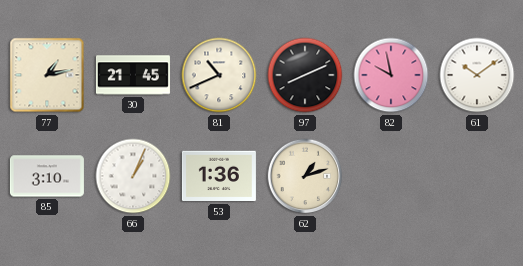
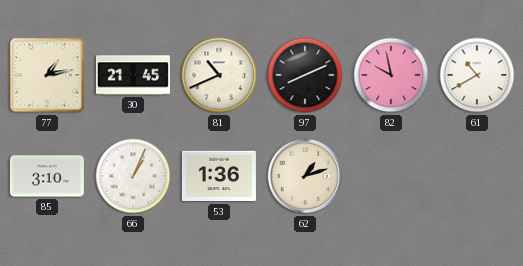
61: 10:09 -> 10:40 (477, 75)
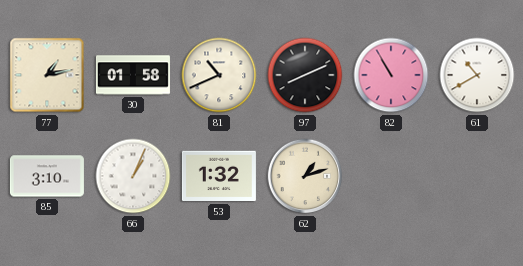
30: 21:45 -> 01:58 (133, 75)
82: 9:58 -> 10:55 (391, 75)
53: 1:36 -> 1:32 (219, 176)
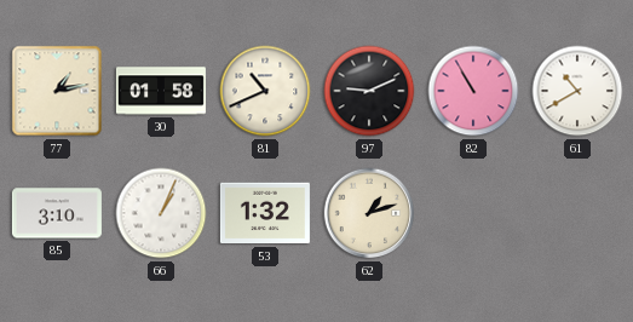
97: 8:11 -> 9:11 (369, 91)
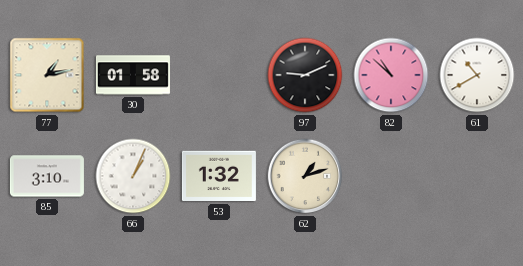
81: 10:41 -> none (265, 91)
82: 10:55 -> 10:52 (391, 75)
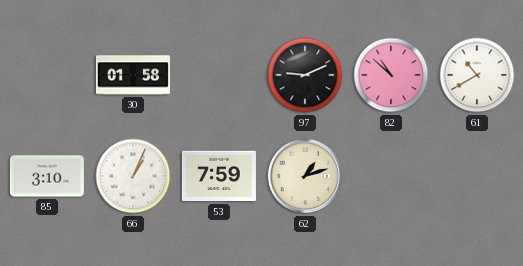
77: 1:13 -> none (47, 75)
53: 1:32 -> 7:59 (219, 176)
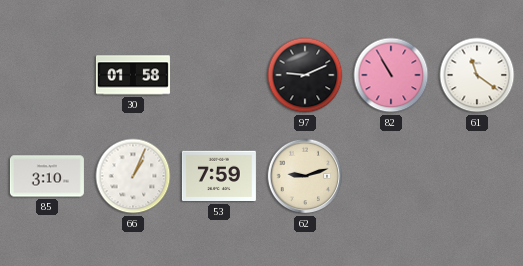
82: 10:52 -> 10:55 (391, 75)
61: 10:40 -> 11:21 (477, 75)
62: 1:12 -> 9:12 (305, 176)
